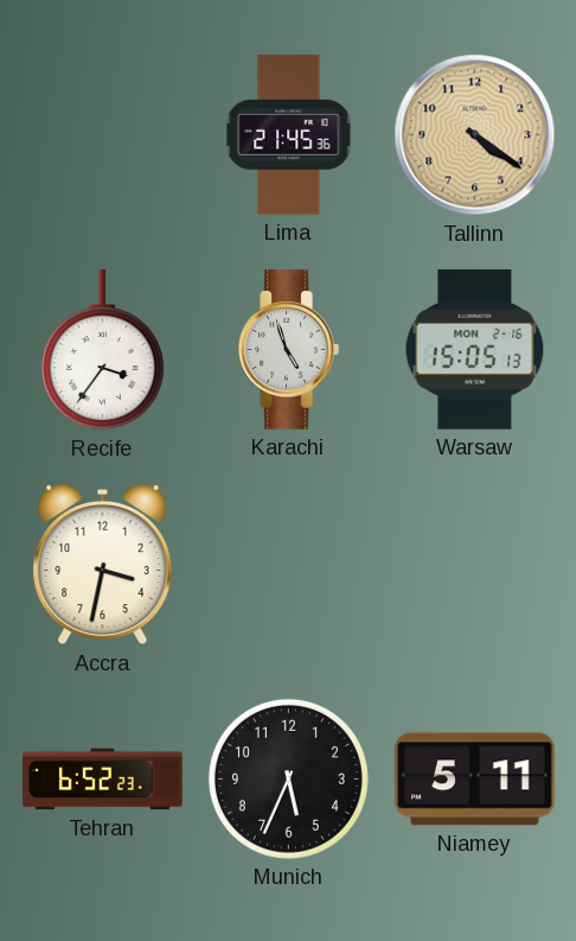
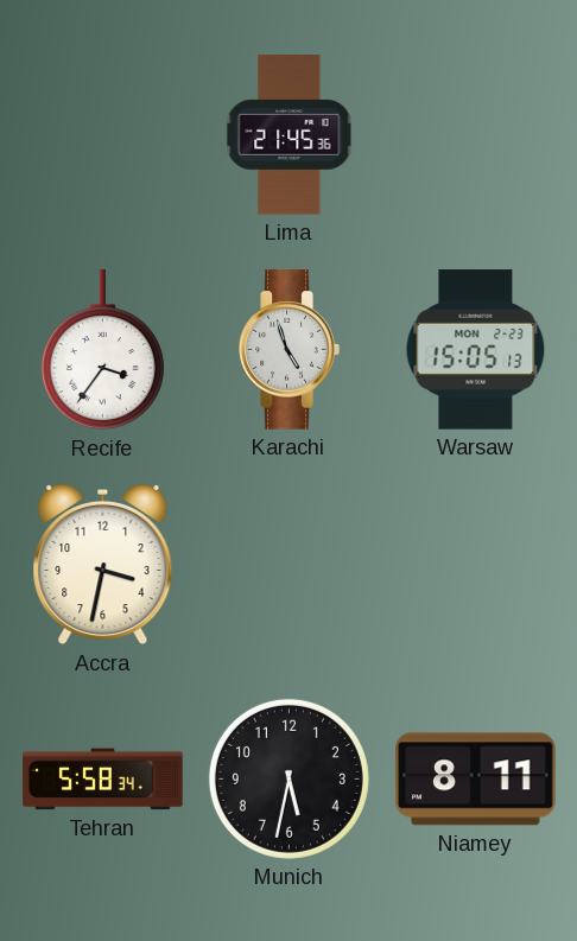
Tallinn: 4:21 -> none (475, 135)
Warsaw date: MON 2-16 -> MON 2-23 (476, 350)
Tehran: 6:52 -> 5:58 (103, 780)
Munich: 5:34 -> 5:32 (288, 778)
Niamey: 5:11 -> 8:11 (476, 780)
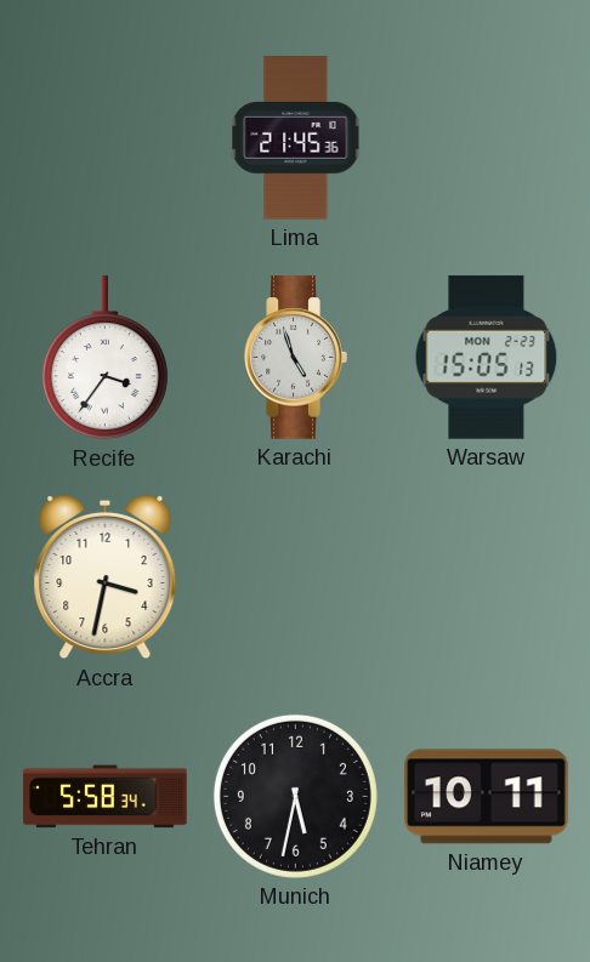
Niamey: 8:11 -> 10:11 (487, 797)
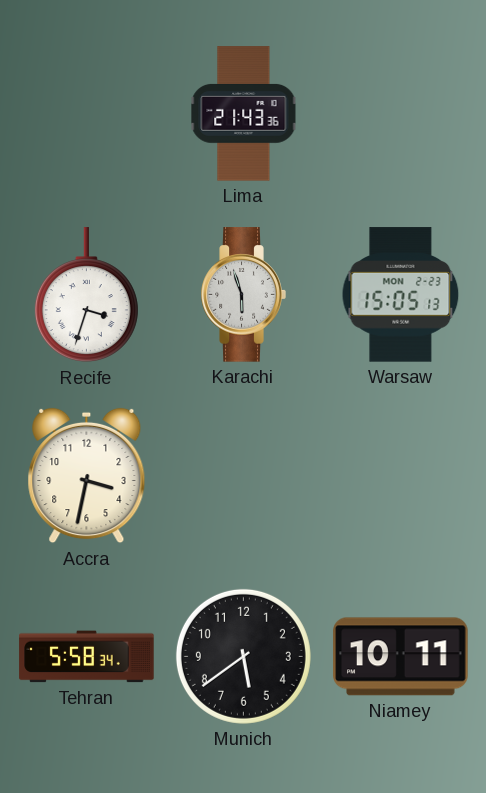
Lima: 21:45 -> 21:43 (244, 114)
Recife: 3:36 -> 3:33 (86, 295)
Karachi: 4:57 -> 5:57 (243, 295)
Munich: 5:32 -> 5:39 (243, 656)
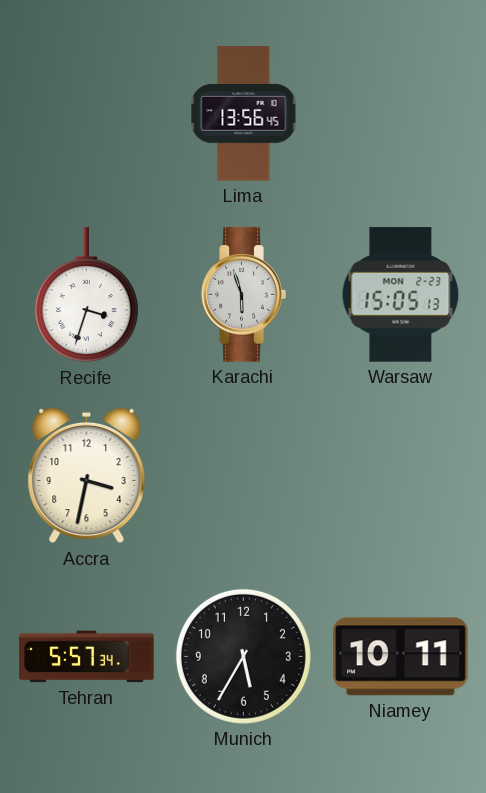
Lima: 21:43 -> 13:56 (244, 114)
Tehran: 5:58 -> 5:57 (87, 657)
Munich: 5:39 -> 5:35 (243, 656)
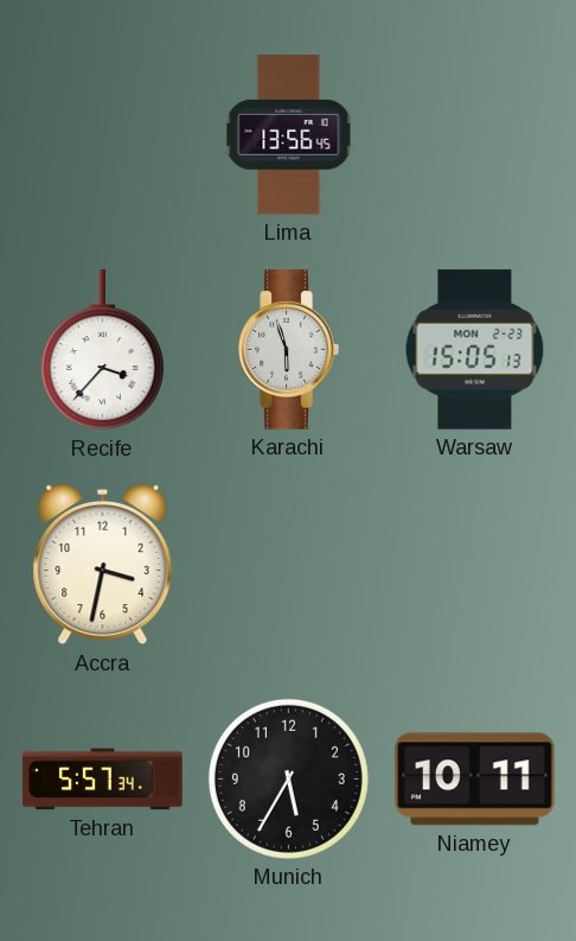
Recife: 3:33 -> 3:37 (102, 350)
